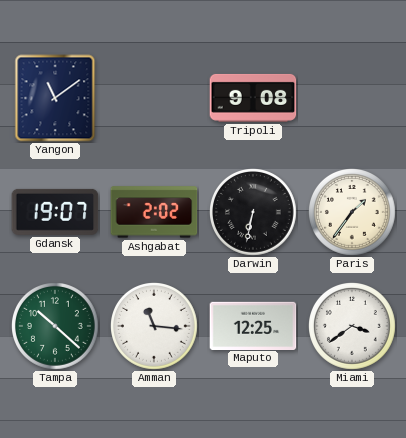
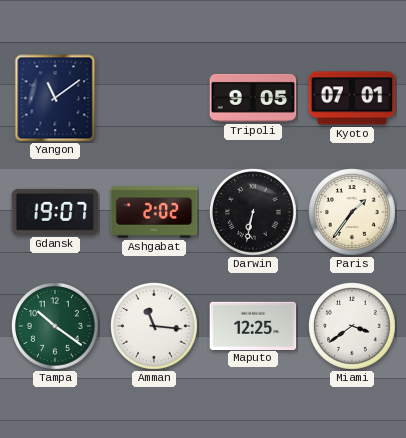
Tripoli: 9:08 -> 9:05 (253, 98)
Kyoto: none -> 07:01 (352, 98)
Tampa: 10:22 -> 10:21 (56, 327)
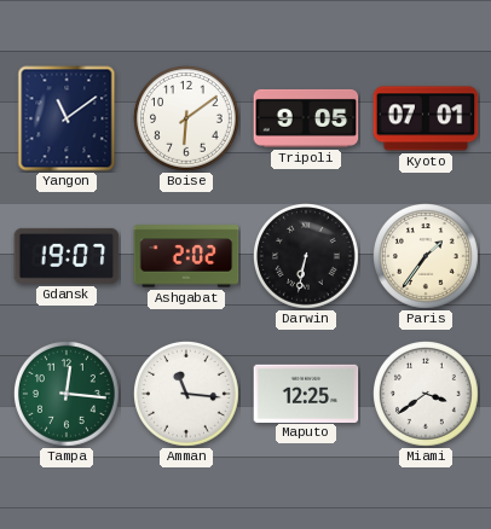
Boise: none -> 6:09 (187, 120)
Tampa: 10:21 -> 12:16 (68, 395)
